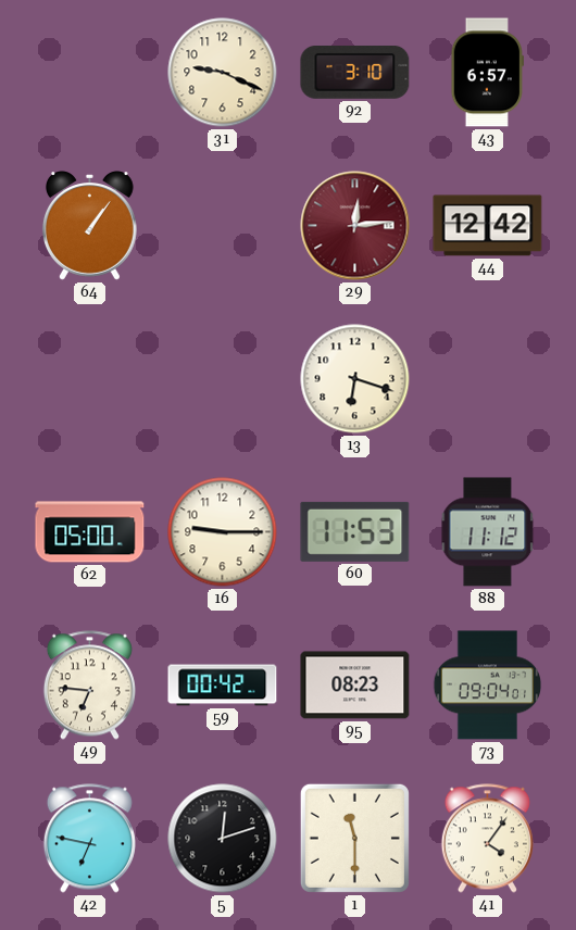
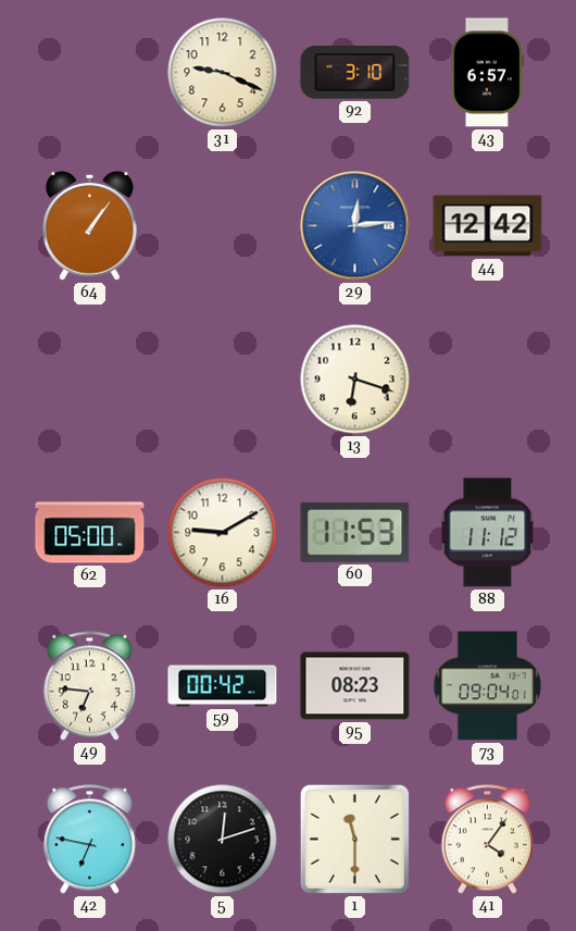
29 dial: burgundy -> blue (355, 226)
16: 9:15 -> 9:10 (223, 533)
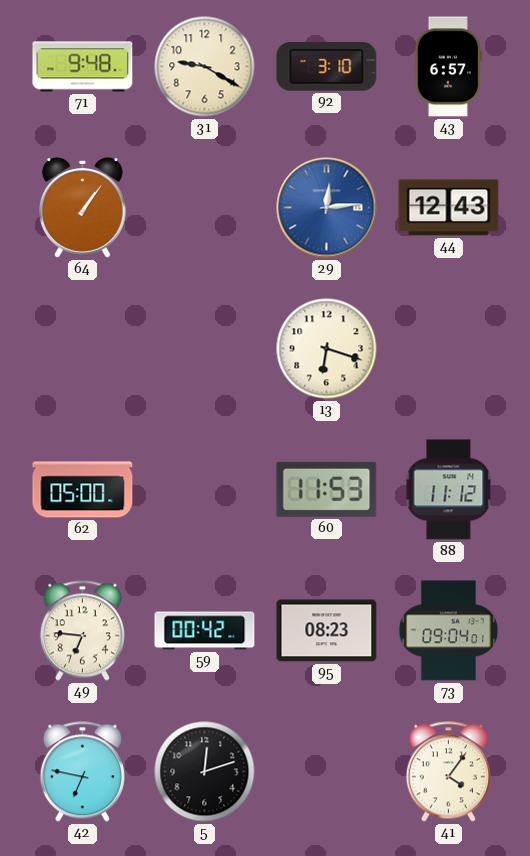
71: none -> 9:48 (83, 67)
31: 9:19 -> 9:20 (205, 67)
44: 12:42 -> 12:43 (449, 208)
16: 9:10 -> none (223, 533)
1: 11:30 -> none (354, 839)
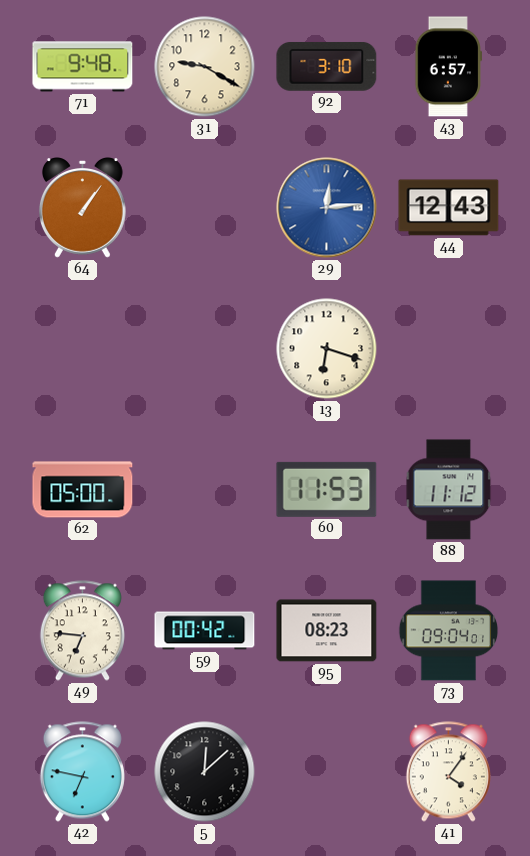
5: 12:12 -> 12:08 (205, 772)
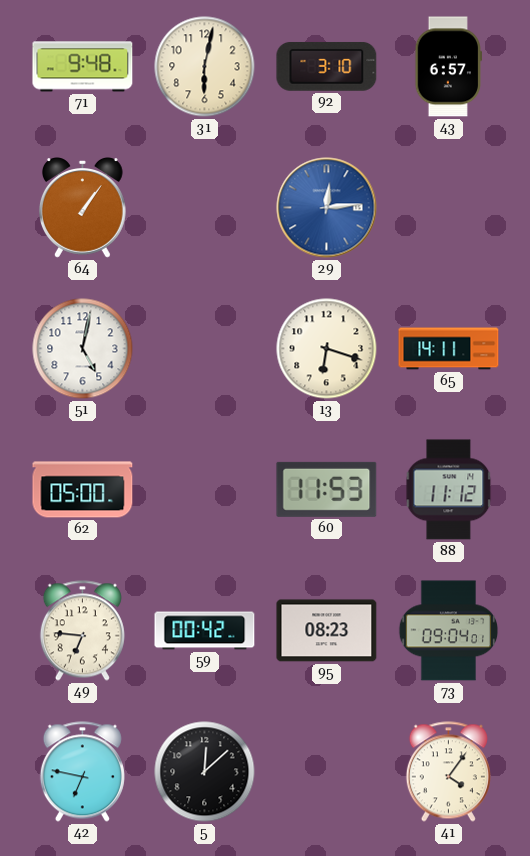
31: 9:20 -> 6:02 (205, 67)
44: 12:43 -> none (449, 208)
51: none -> 5:02 (83, 349)
65: none -> 14:11 (449, 349)
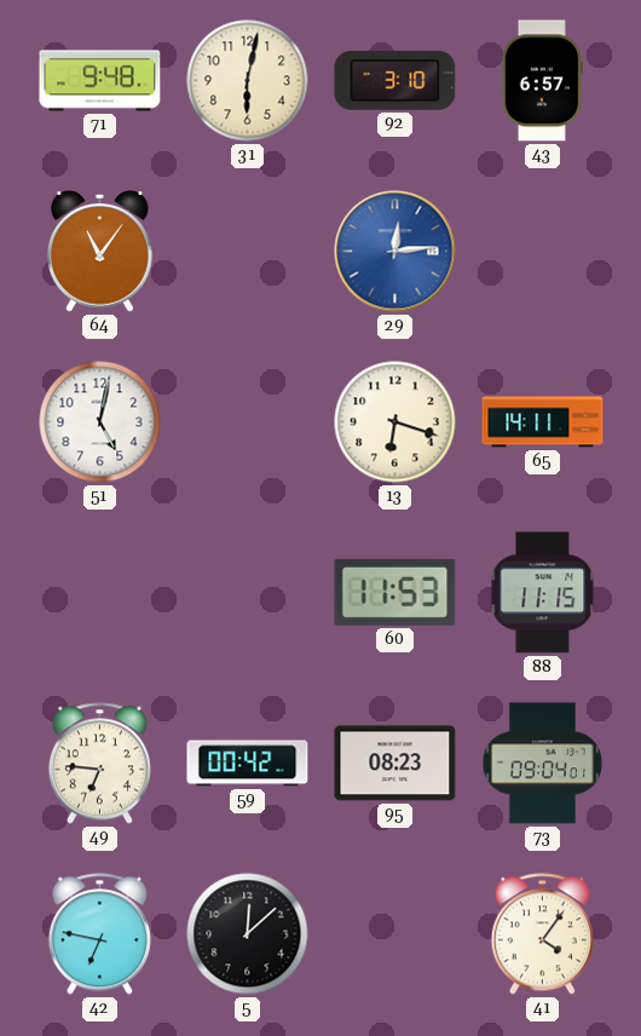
64: 1:06 -> 11:06 (99, 252)
62: 05:00 -> none (83, 490)
88: 11:12 -> 11:15 (543, 593)
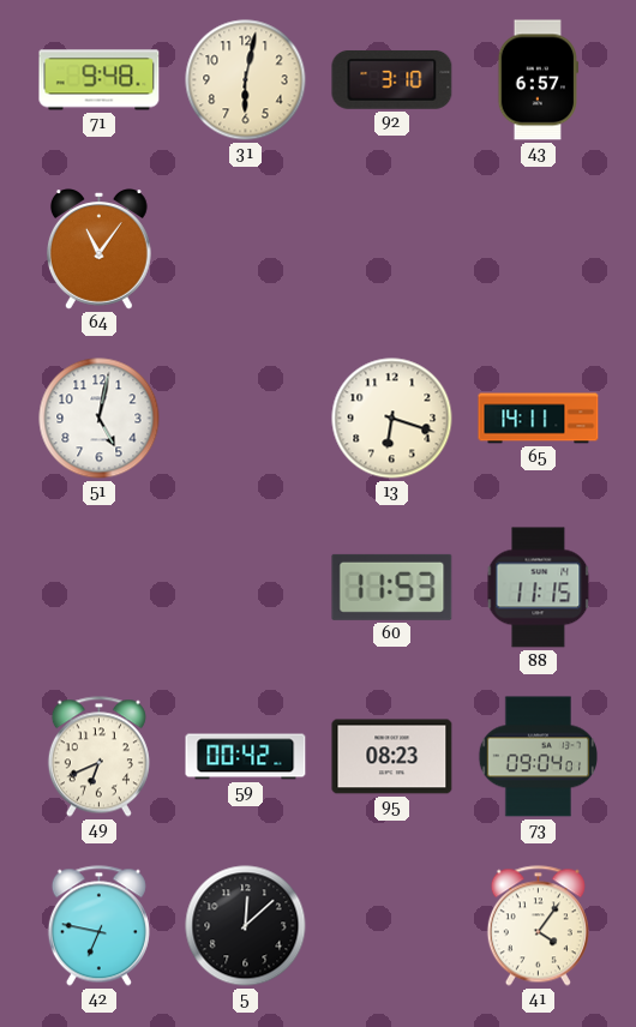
29: 12:14 -> none (395, 252)
49: 6:46 -> 6:41 (98, 757)
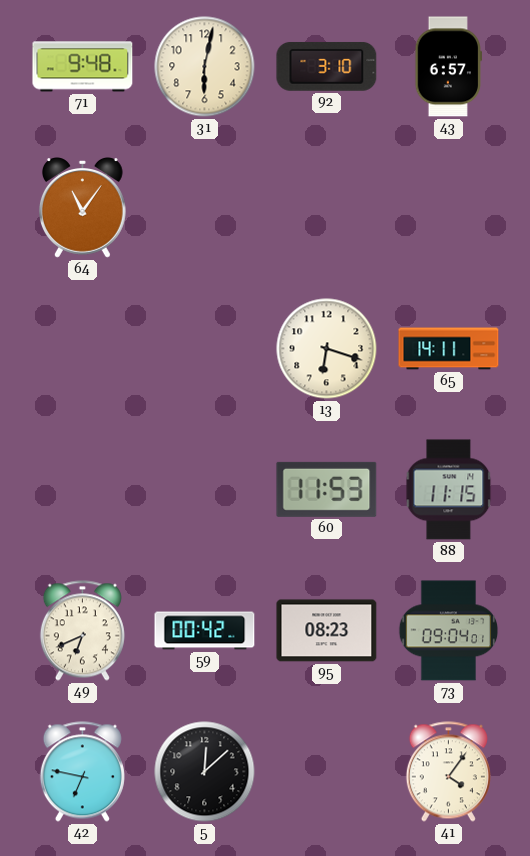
51: 5:02 -> none (100, 419)
